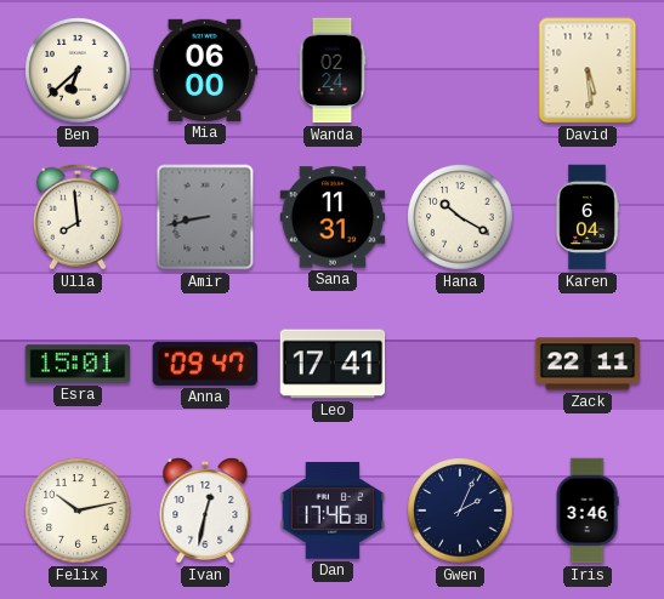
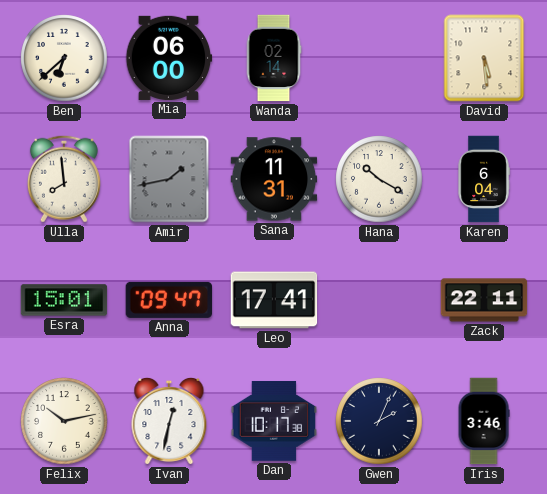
Wanda: 02:24 -> 02:14 (274, 58)
Amir: 8:43 -> 1:43 (169, 179)
Dan: 17:46 -> 10:17 (274, 421)
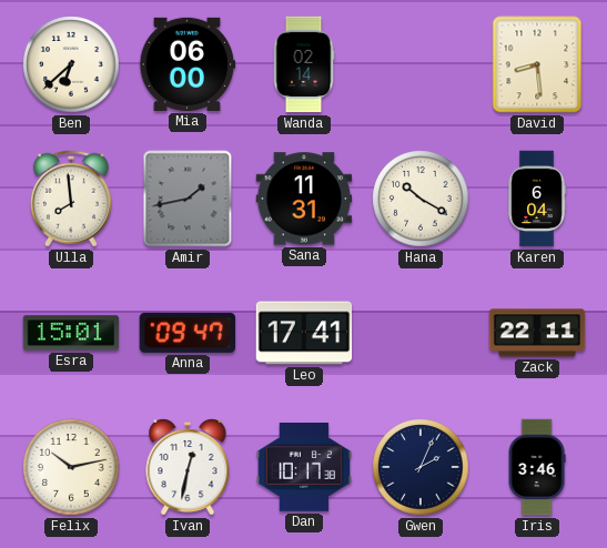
David: 5:29 -> 8:29 (537, 64)
